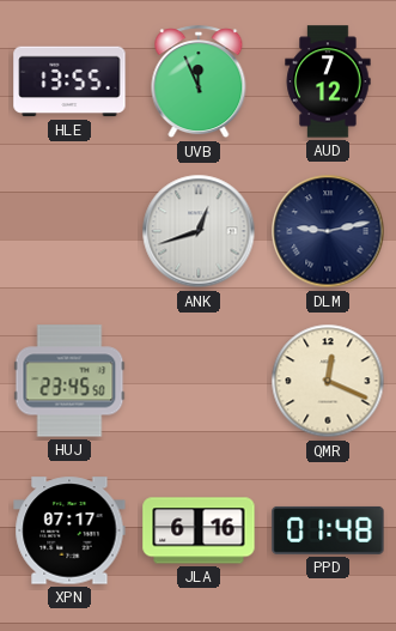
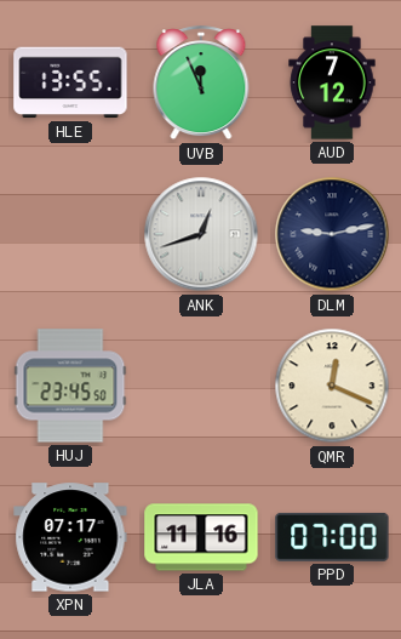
JLA: 6:16 -> 11:16 (201, 537)
PPD: 01:48 -> 07:00 (332, 537)
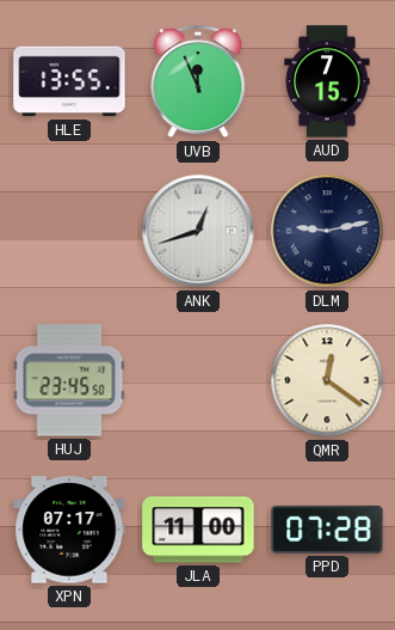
AUD: 7:12 -> 7:15 (327, 81)
QMR: 12:19 -> 12:21 (327, 380)
JLA: 11:16 -> 11:00 (198, 530)
PPD: 07:00 -> 07:28 (327, 530)
